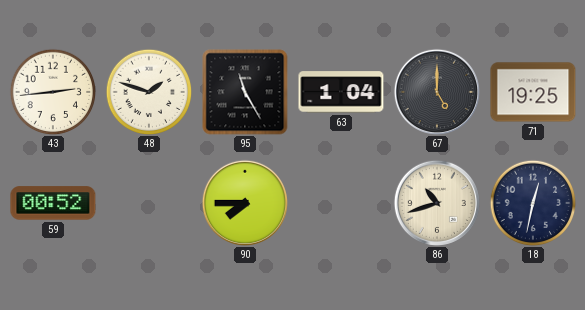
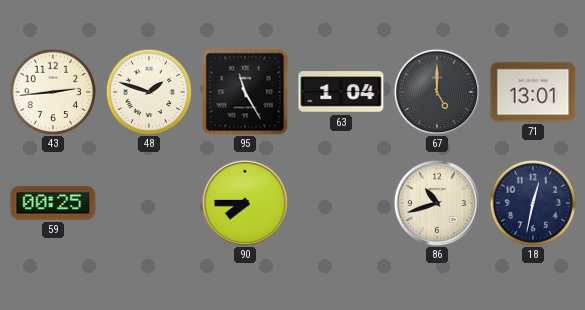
71: 19:25 -> 13:01 (533, 92)
59: 00:52 -> 00:25 (53, 203)
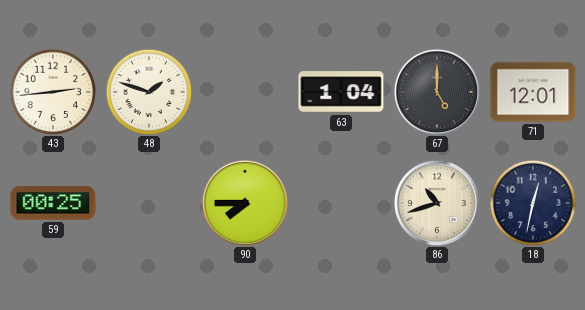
95: 11:25 -> none (245, 92)
71: 13:01 -> 12:01 (533, 92)
